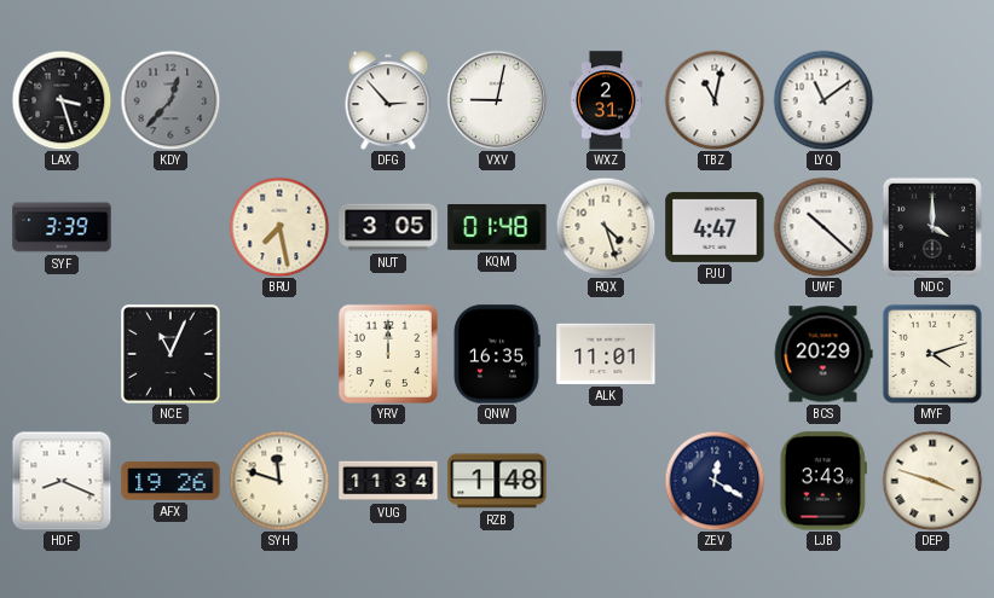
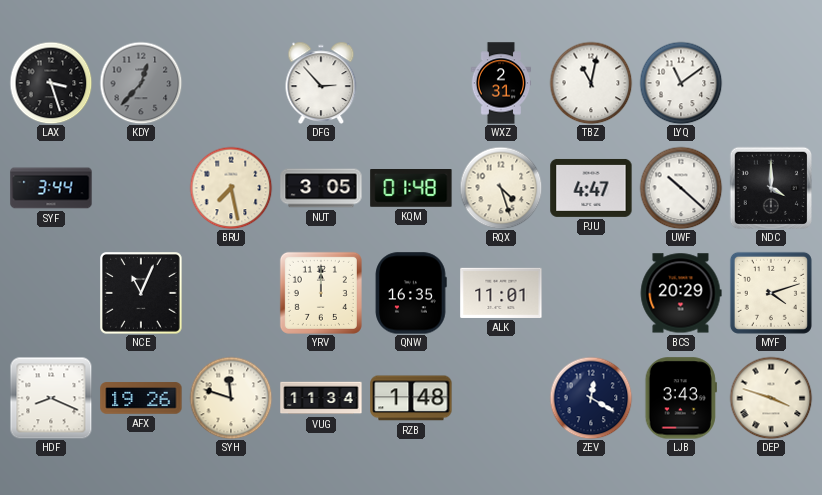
VXV: 9:02 -> none (497, 100)
SYF: 3:39 -> 3:44 (51, 188)
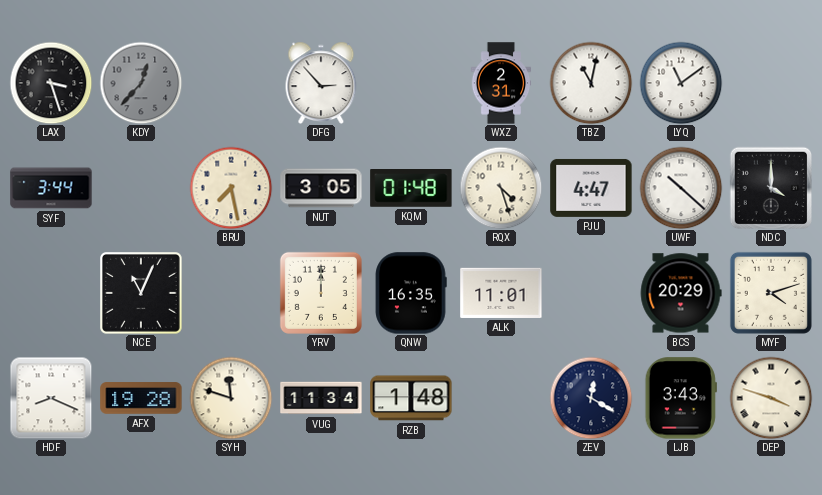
AFX: 19:26 -> 19:28 (141, 398)
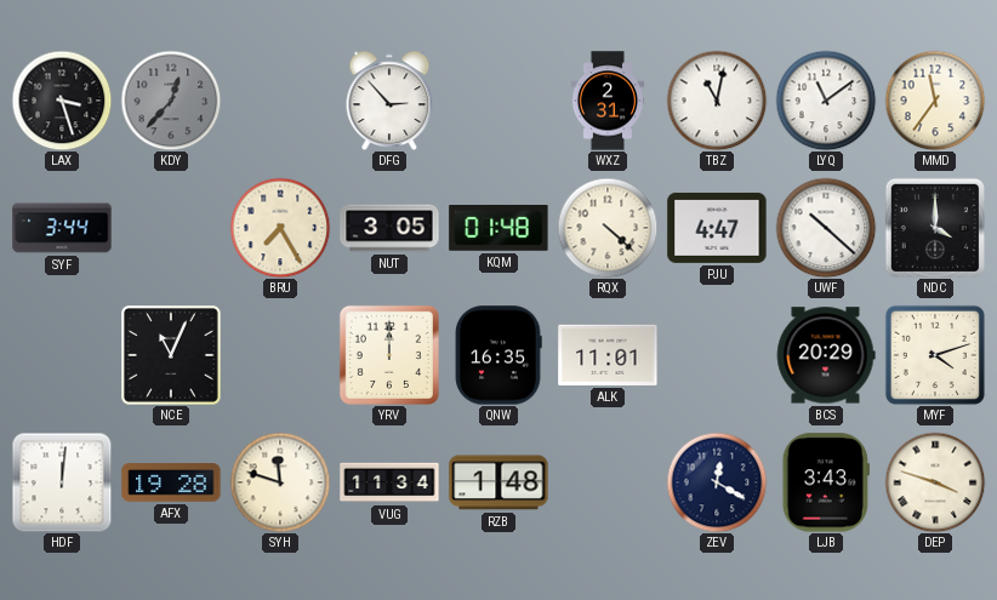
MMD: none -> 11:36 (935, 101)
BRU: 7:28 -> 7:25 (280, 228)
RQX: 4:27 -> 4:22 (608, 228)
HDF: 8:19 -> 12:01 (62, 482)
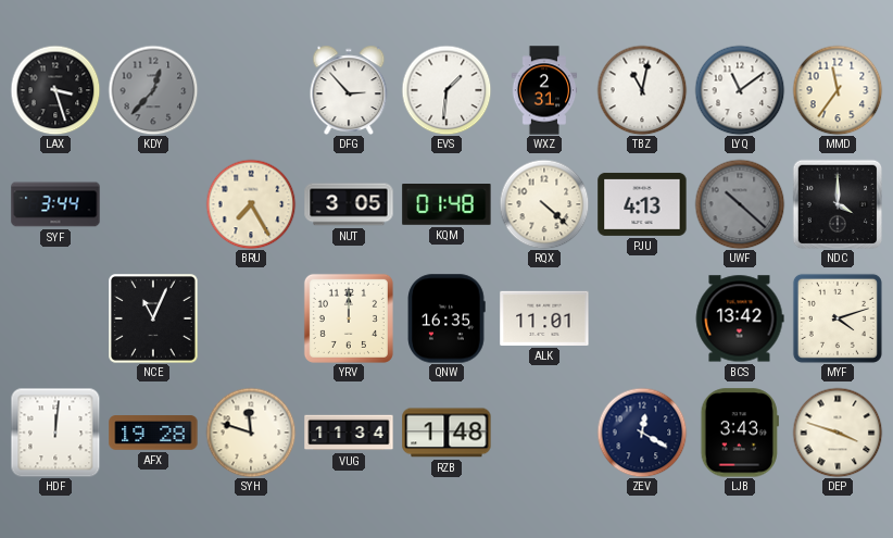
EVS: none -> 1:31 (446, 90)
PJU: 4:47 -> 4:13 (642, 204)
UWF dial: white -> grey (740, 204)
BCS: 20:29 -> 13:42 (740, 318)
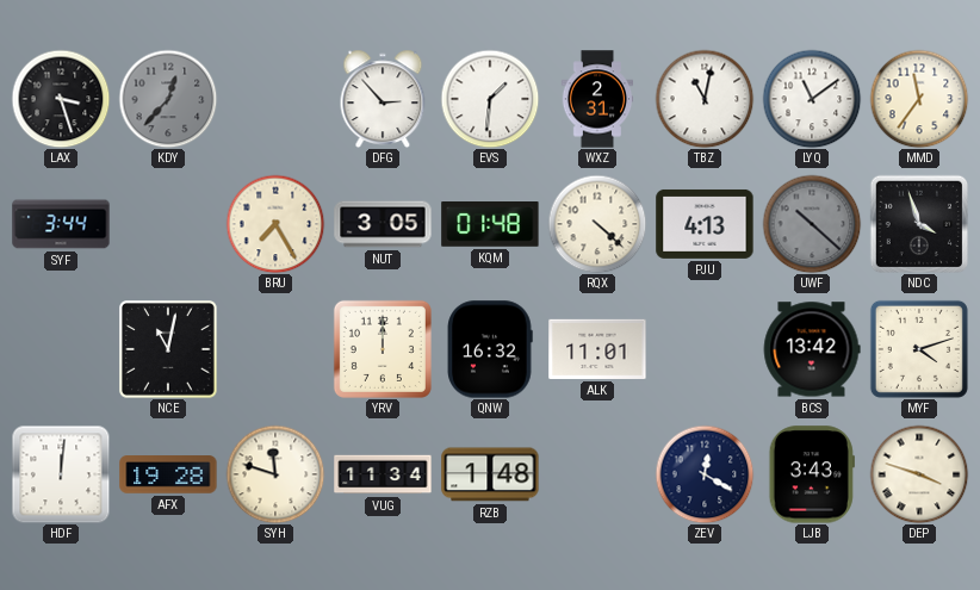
NDC: 4:00 -> 3:57 (918, 223)
NCE: 11:04 -> 11:02 (169, 350)
QNW: 16:35 -> 16:32 (490, 349)
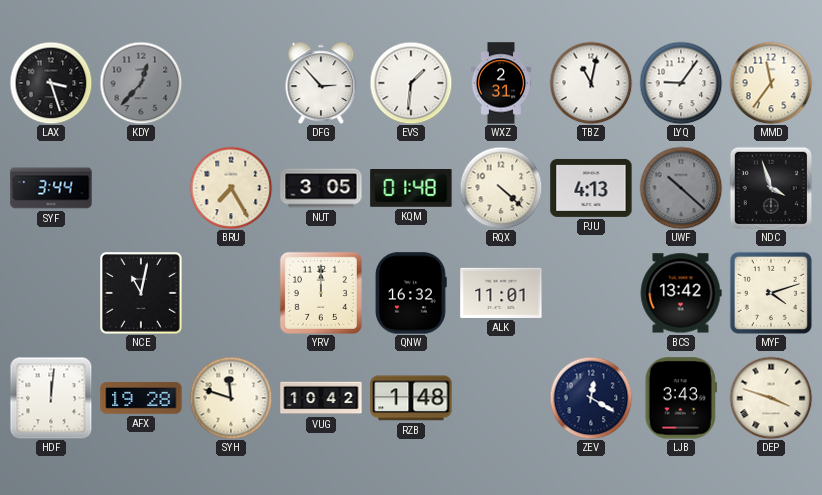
LYQ: 11:09 -> 9:06 (681, 83)
VUG: 11:34 -> 10:42 (321, 398)
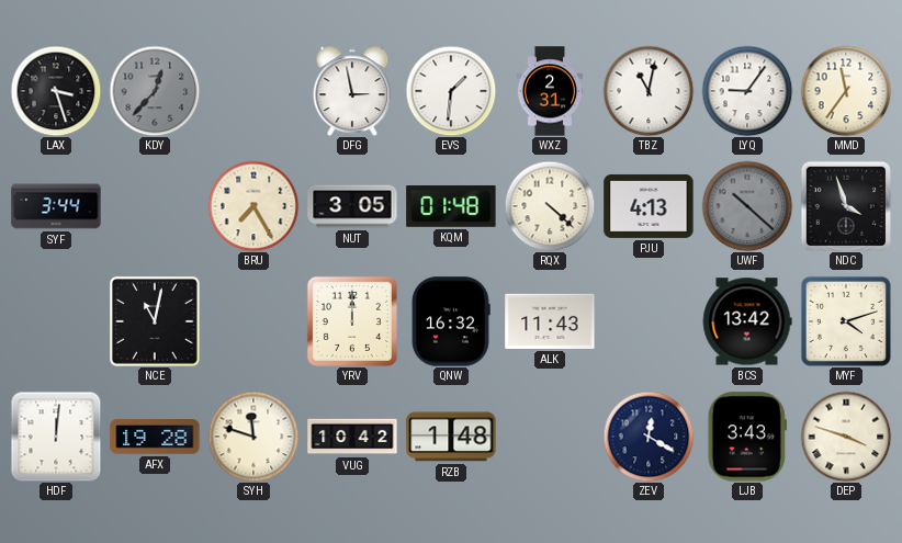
DFG: 2:53 -> 2:58 (352, 91)
ALK: 11:01 -> 11:43 (550, 321)
